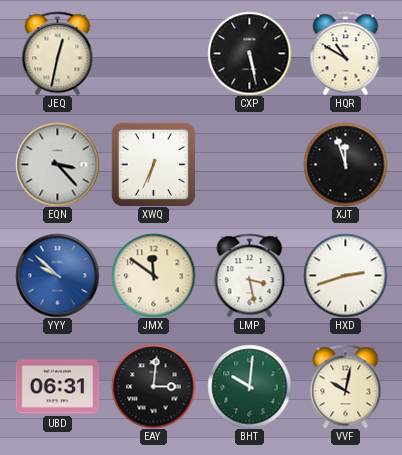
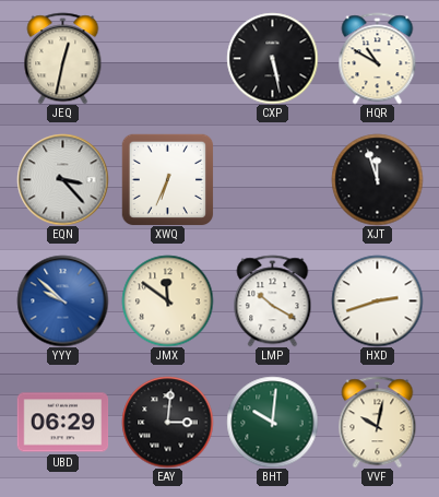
LMP: 3:28 -> 10:20 (273, 300)
UBD: 06:31 -> 06:29 (62, 423)
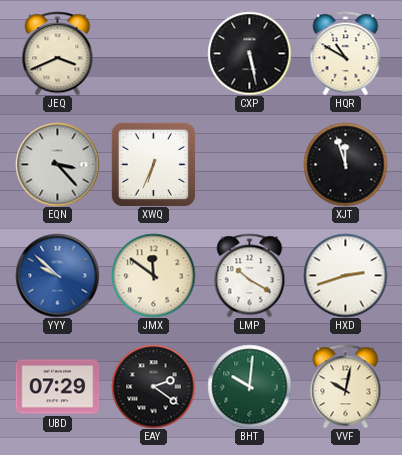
JEQ: 12:32 -> 3:41 (58, 53)
UBD: 06:29 -> 07:29 (57, 387)
EAY: 3:01 -> 2:21 (153, 386)
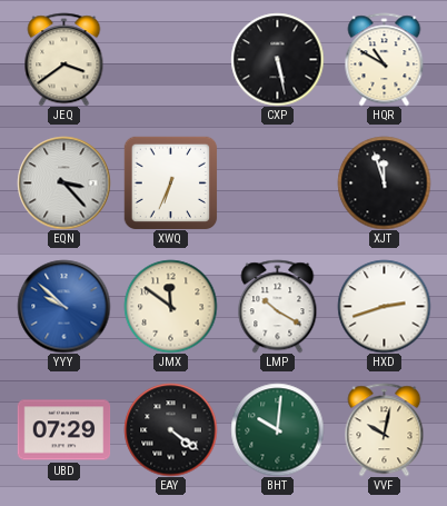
JEQ: 3:41 -> 3:39 (64, 59)
EAY: 2:21 -> 4:21 (170, 429)
